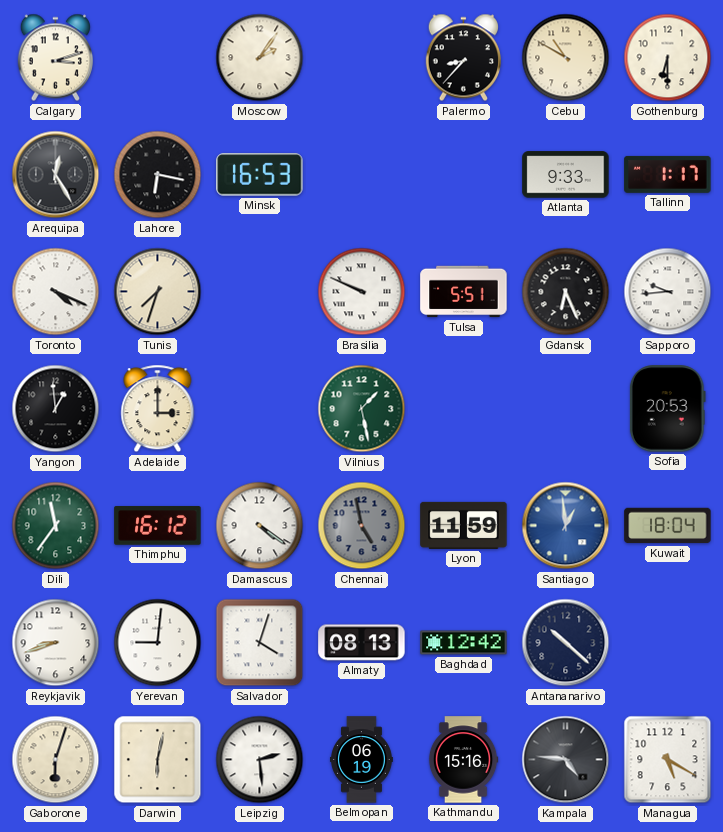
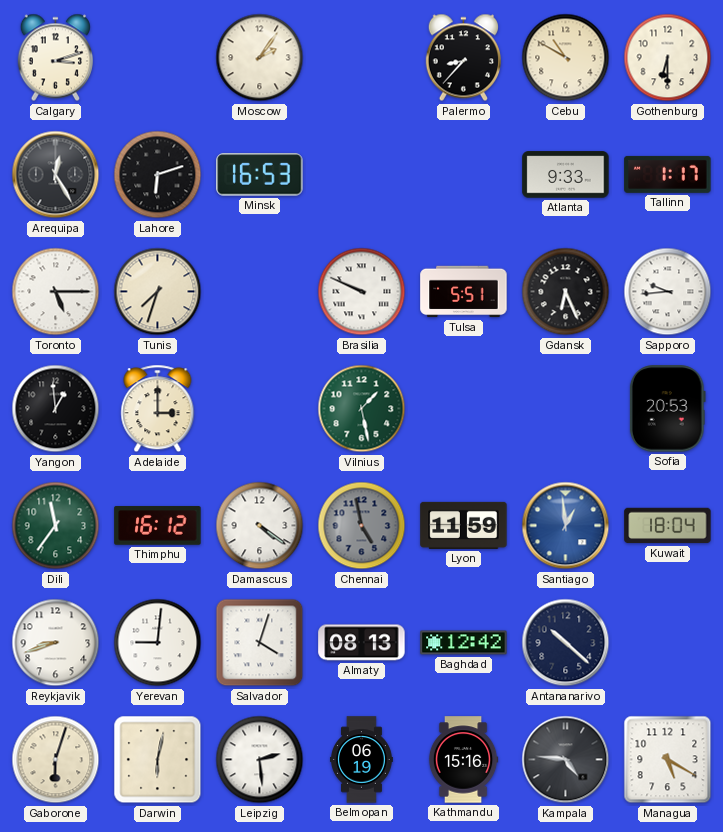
Lahore: 6:17 -> 6:12 (158, 175)
Toronto: 4:19 -> 5:15 (56, 292)
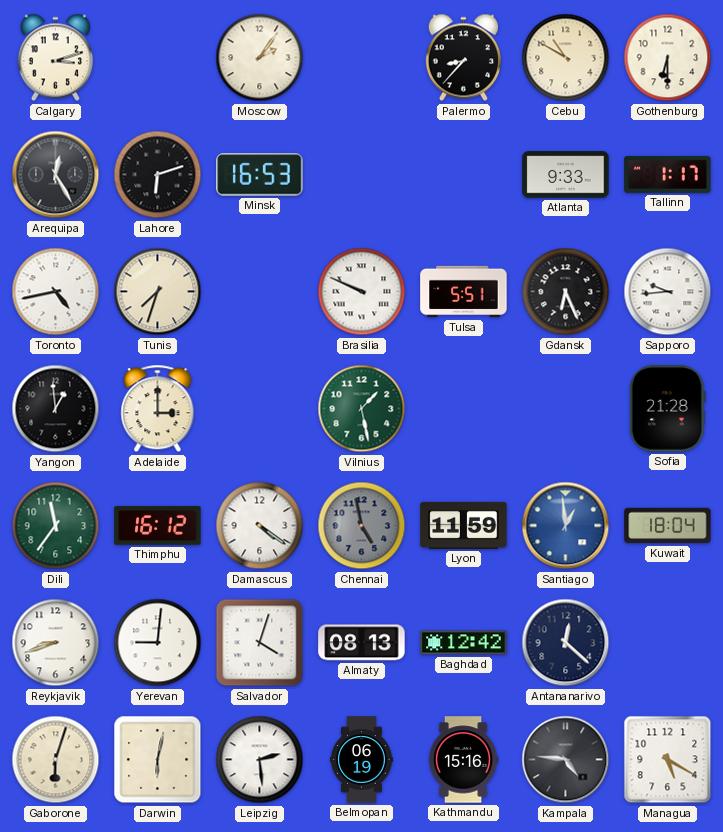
Toronto: 5:15 -> 4:43 (56, 292)
Sofia: 20:53 -> 21:28 (667, 409)
Antananarivo: 10:22 -> 12:22 (566, 643)
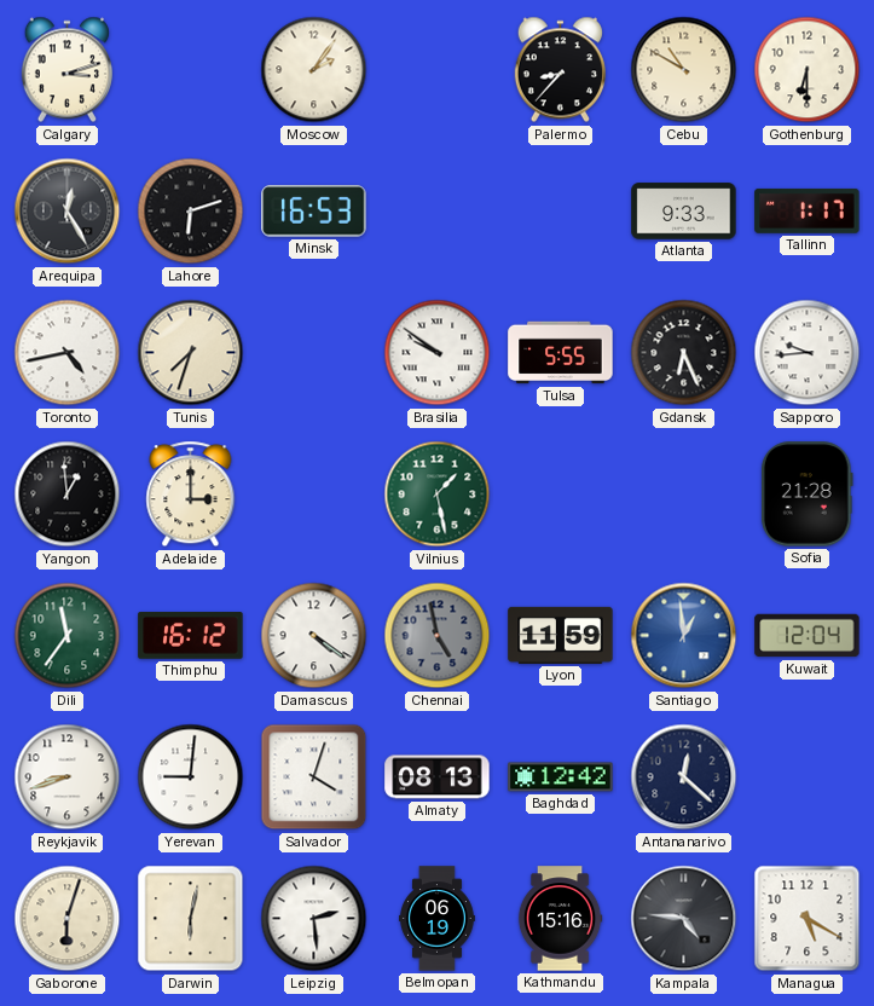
Brasilia: 9:49 -> 9:51 (438, 353)
Tulsa: 5:51 -> 5:55 (561, 353)
Kuwait: 18:04 -> 12:04 (808, 636)
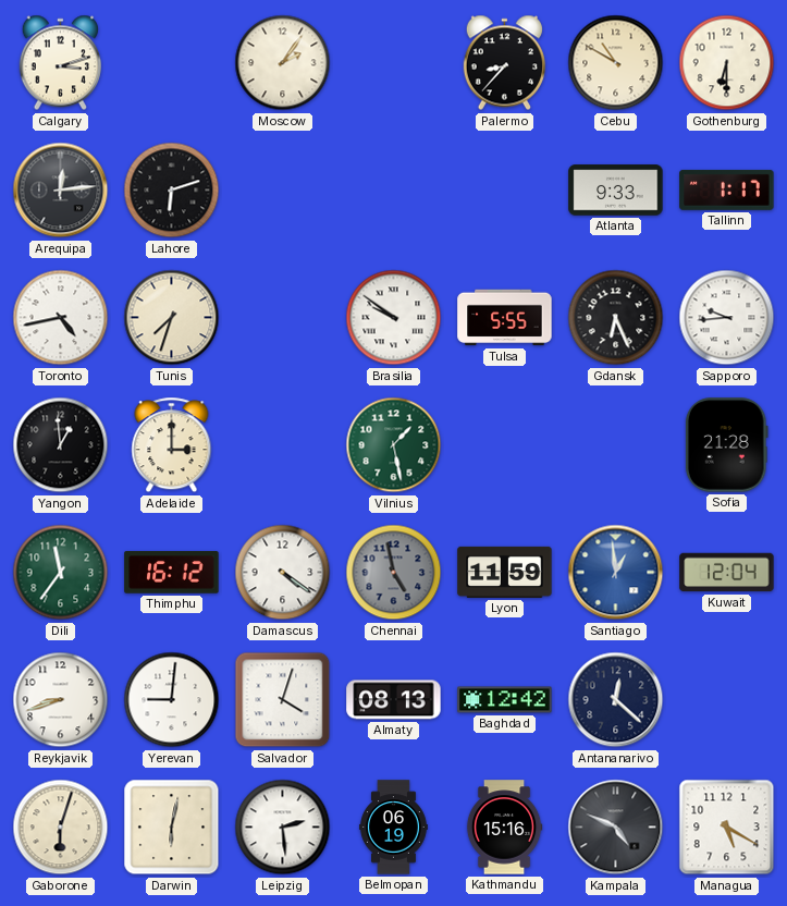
Arequipa: 12:25 -> 12:14 (61, 191)
Minsk: 16:53 -> none (314, 212)
Kampala: 4:46 -> 4:49 (616, 828)
